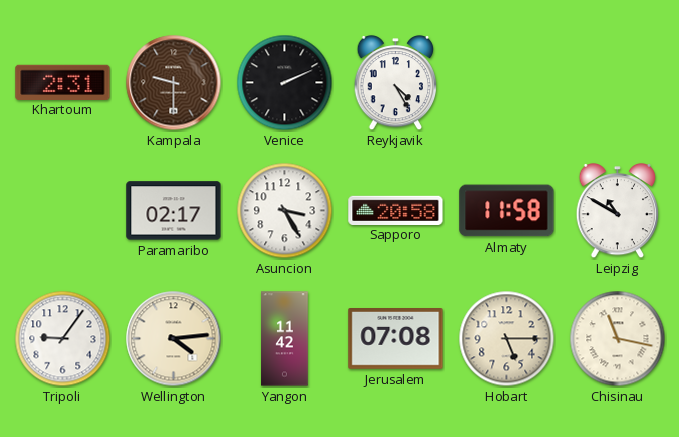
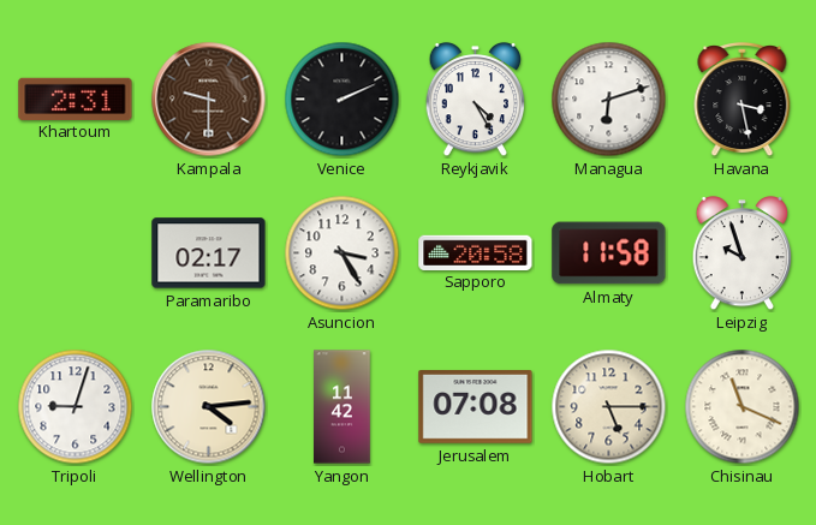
Managua: none -> 6:12 (609, 100)
Havana: none -> 3:28 (743, 101)
Leipzig: 10:50 -> 9:57 (743, 253)
Tripoli: 9:06 -> 9:03 (76, 407)
Chisinau: 11:17 -> 11:19 (743, 407)
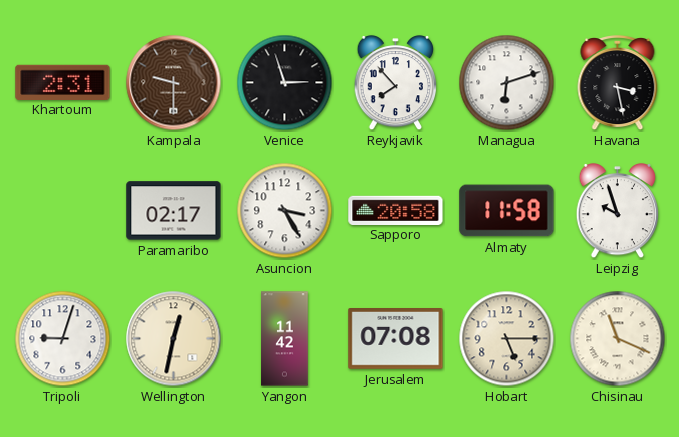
Venice: 2:11 -> 2:57 (285, 83)
Reykjavik: 4:25 -> 7:53 (396, 83)
Wellington: 4:14 -> 12:32 (174, 339)
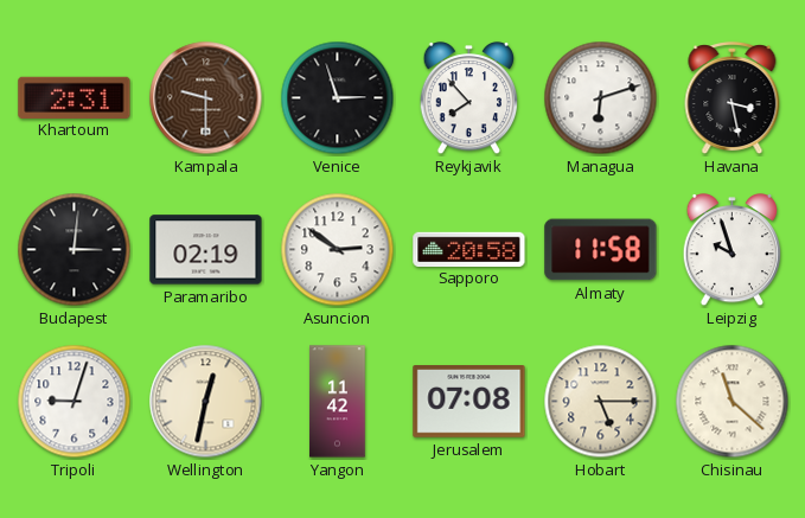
Budapest: none -> 3:01 (75, 250)
Paramaribo: 02:17 -> 02:19 (206, 250)
Asuncion: 3:25 -> 2:51 (338, 250)
Chisinau: 11:19 -> 11:22 (733, 402)
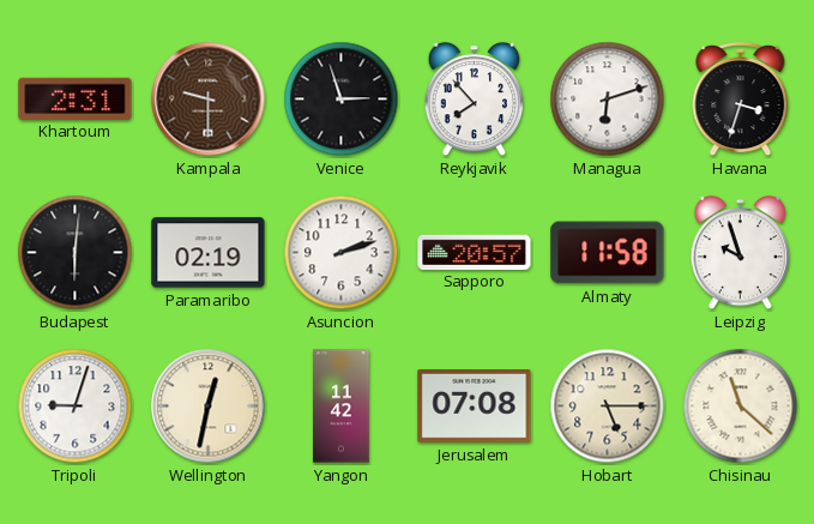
Havana: 3:28 -> 3:33 (741, 101)
Budapest: 3:01 -> 6:01 (76, 253)
Asuncion: 2:51 -> 2:12 (342, 253)
Sapporo: 20:58 -> 20:57 (475, 252)
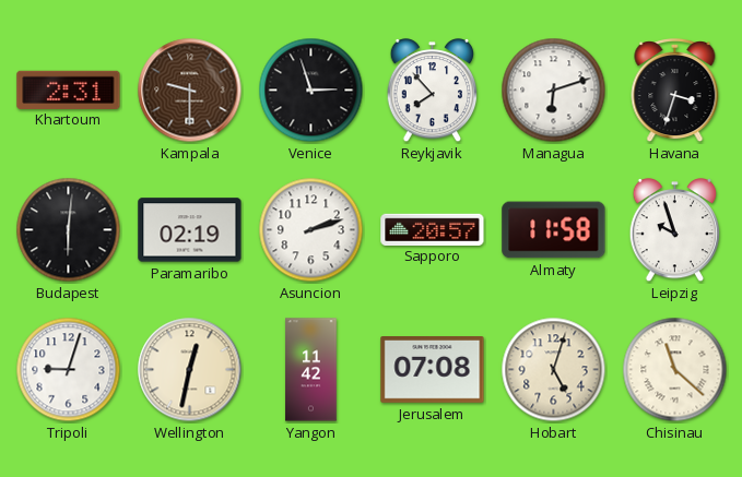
Hobart: 5:15 -> 5:03 (554, 370)
